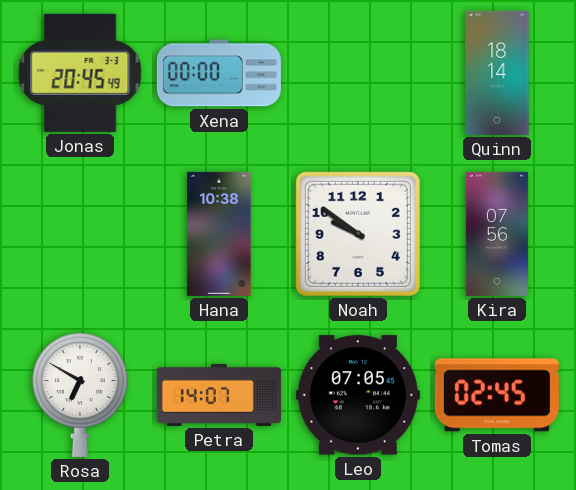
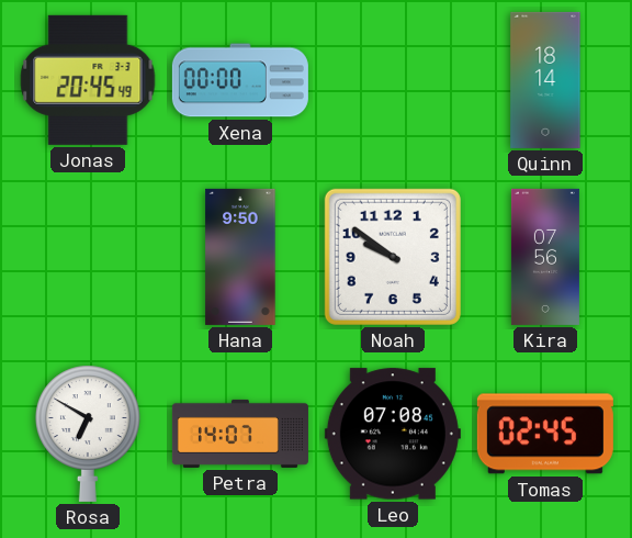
Hana: 10:38 -> 9:50 (240, 257)
Leo: 07:05 -> 07:08 (393, 434)
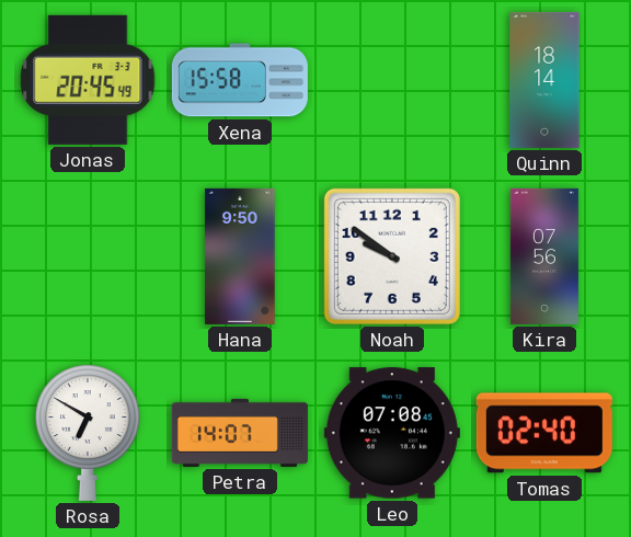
Xena: 00:00 -> 15:58 (240, 80)
Tomas: 02:45 -> 02:40 (544, 433)
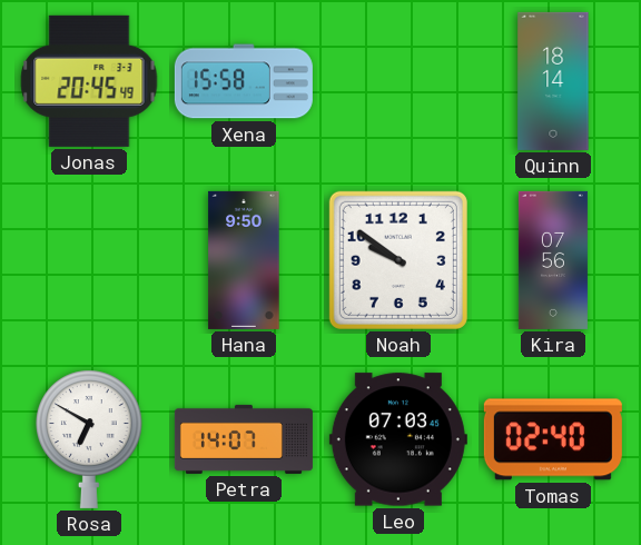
Leo: 07:08 -> 07:03 (398, 439)
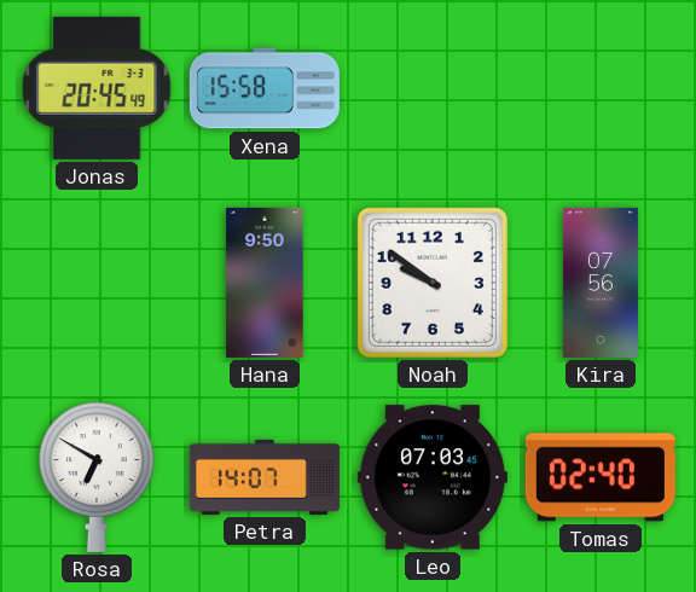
Quinn: 18:14 -> none (553, 81)
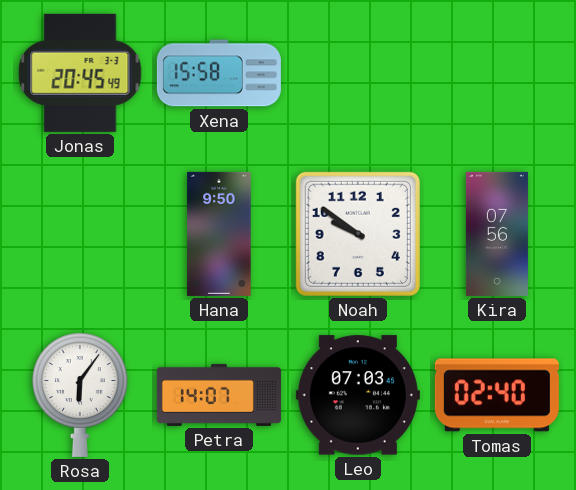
Rosa: 6:50 -> 6:06 (80, 395)
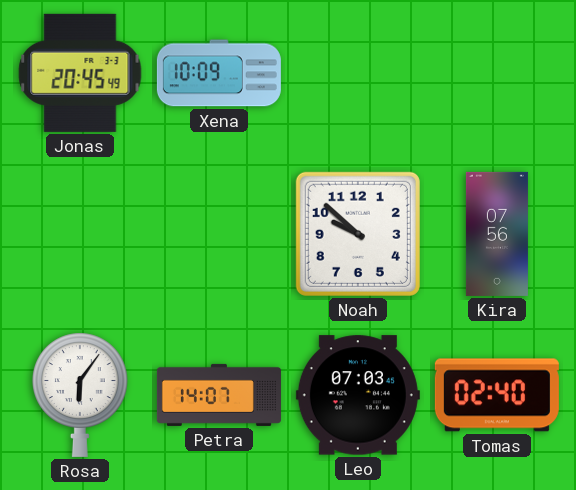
Xena: 15:58 -> 10:09 (219, 73)
Hana: 9:50 -> none (219, 234)
Noah: 9:51 -> 9:52 (358, 234)
